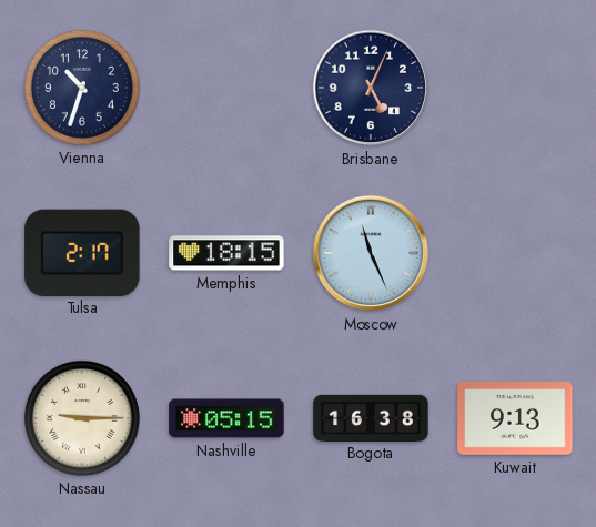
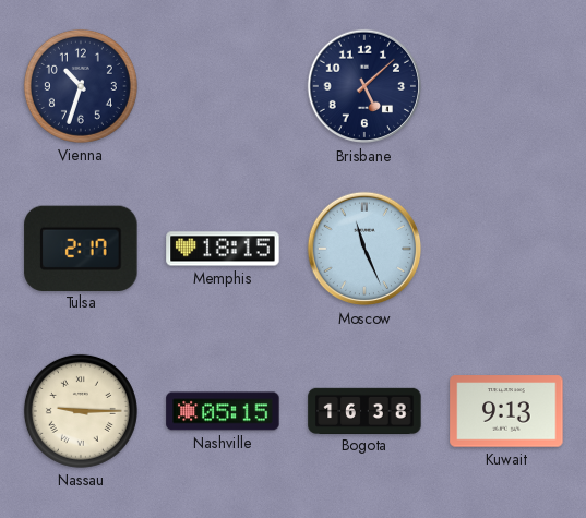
Brisbane: 5:04 -> 5:08 (364, 86)
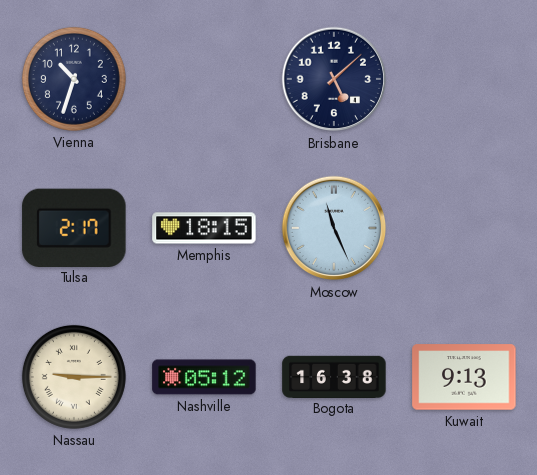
Nashville: 05:15 -> 05:12 (204, 377)
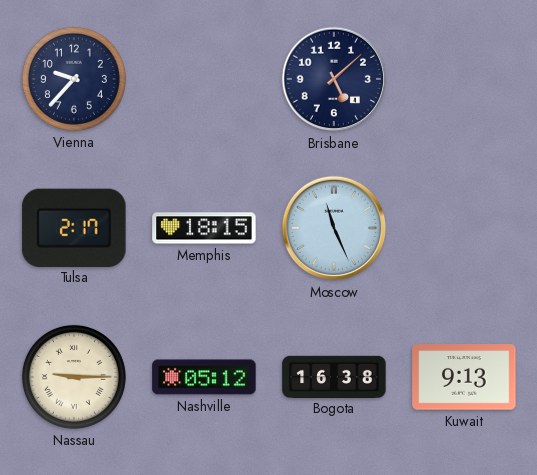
Vienna: 10:33 -> 9:37 (74, 79)
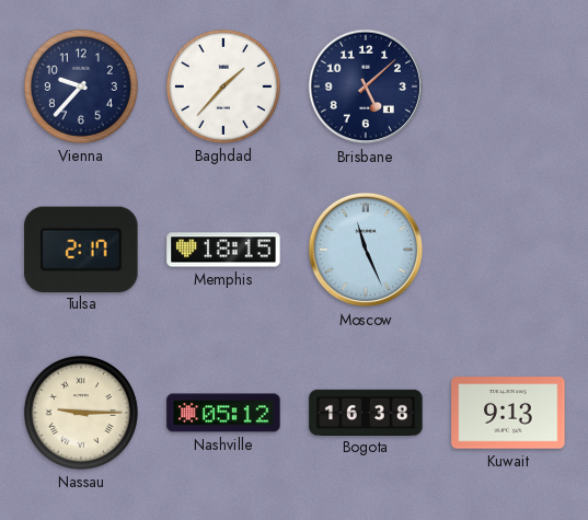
Baghdad: none -> 1:37 (223, 86)
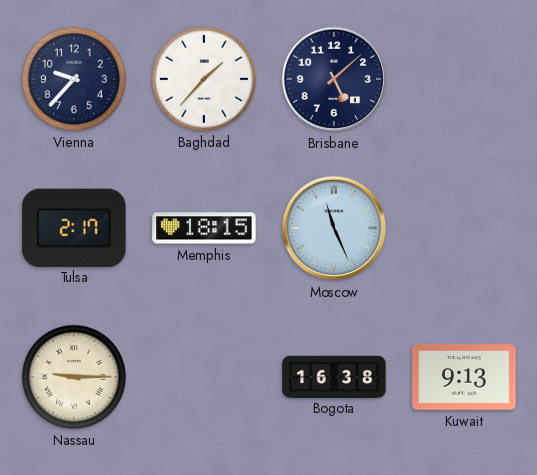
Nashville: 05:12 -> none (223, 413)
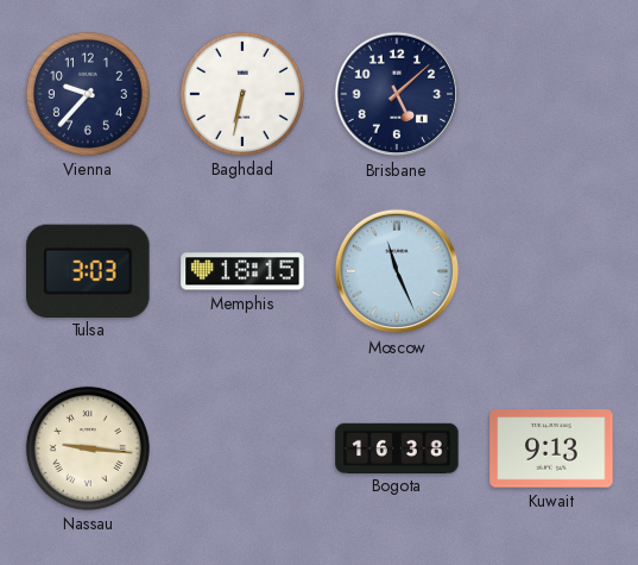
Baghdad: 1:37 -> 6:32 (242, 94)
Tulsa: 2:17 -> 3:03 (88, 270)
Nassau: 9:15 -> 9:16 (88, 448)
